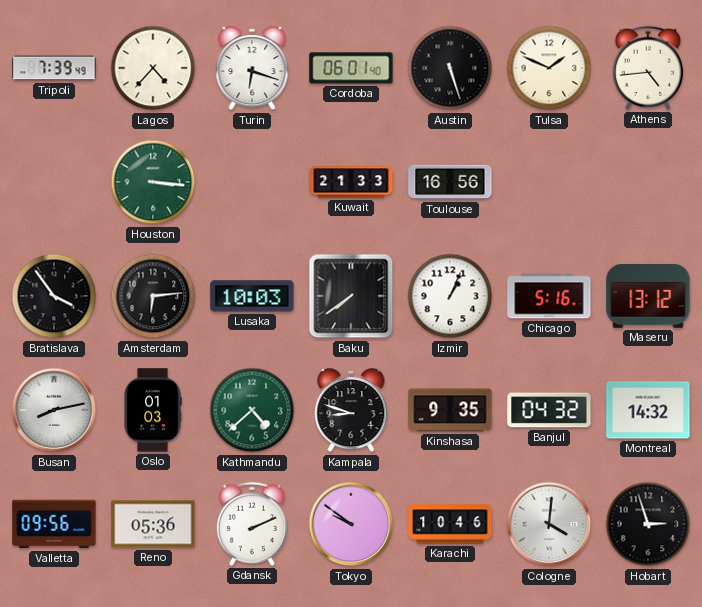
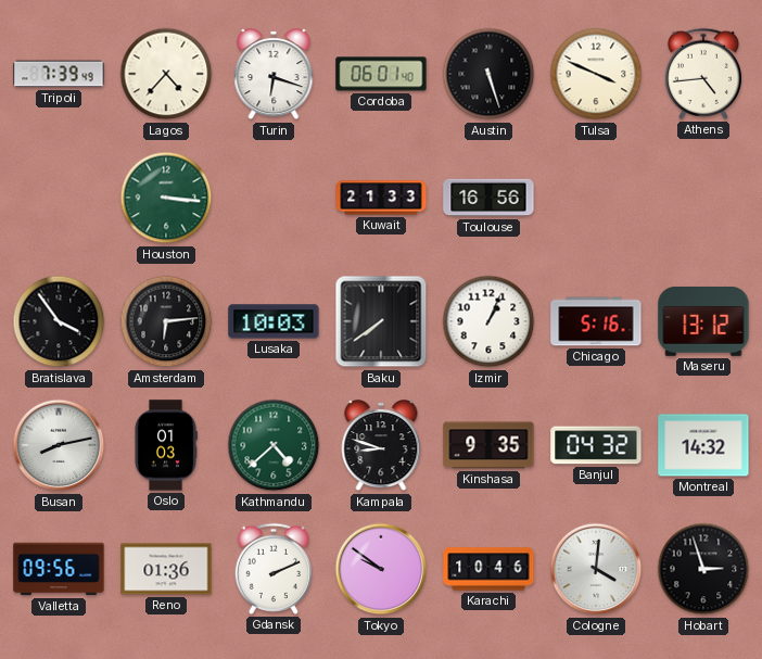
Tulsa: 1:49 -> 3:49 (596, 74)
Reno: 05:36 -> 01:36 (166, 569)
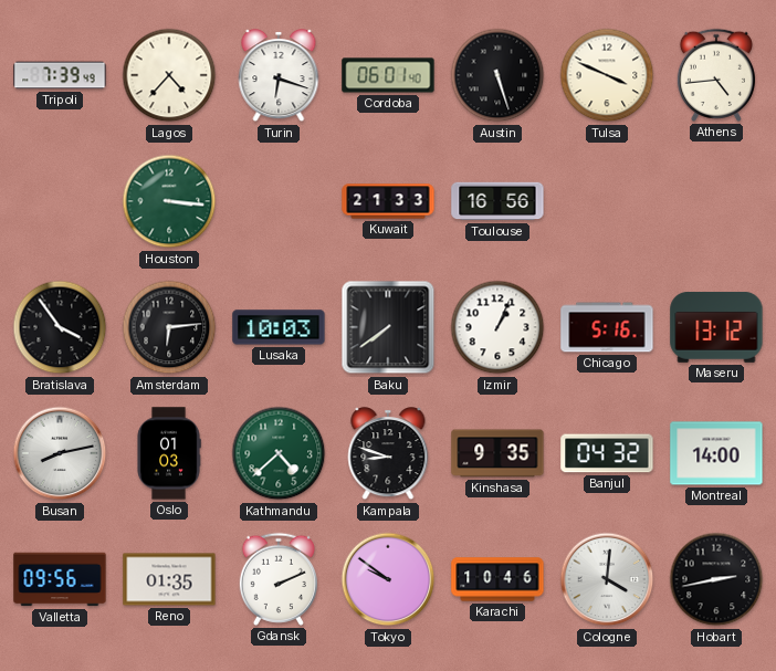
Montreal: 14:32 -> 14:00 (716, 453)
Reno: 01:36 -> 01:35 (169, 579)
Hobart: 2:57 -> 2:43 (716, 579)
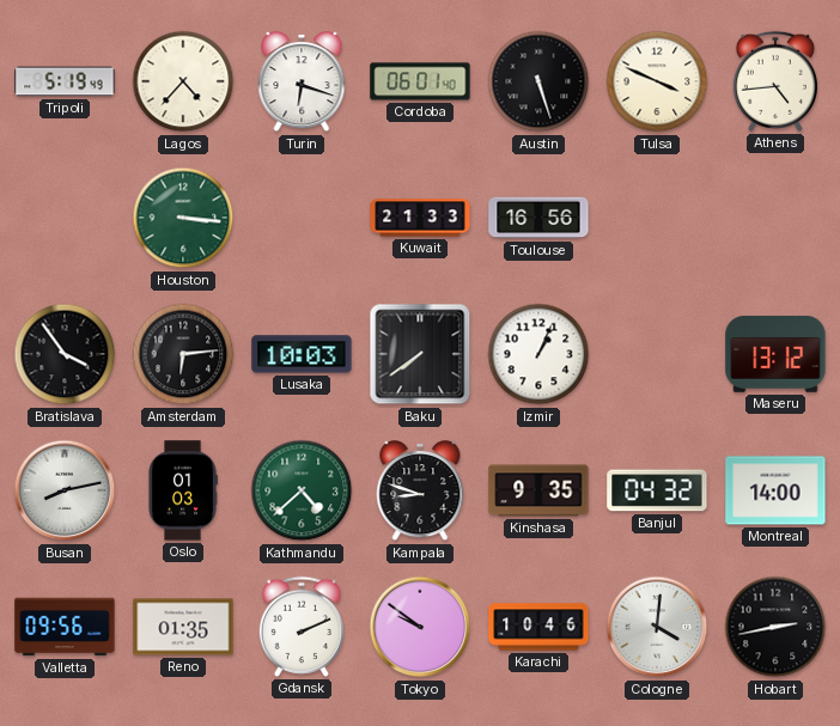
Tripoli: 7:39 -> 5:19 (65, 81)
Chicago: 5:16 -> none (607, 327)
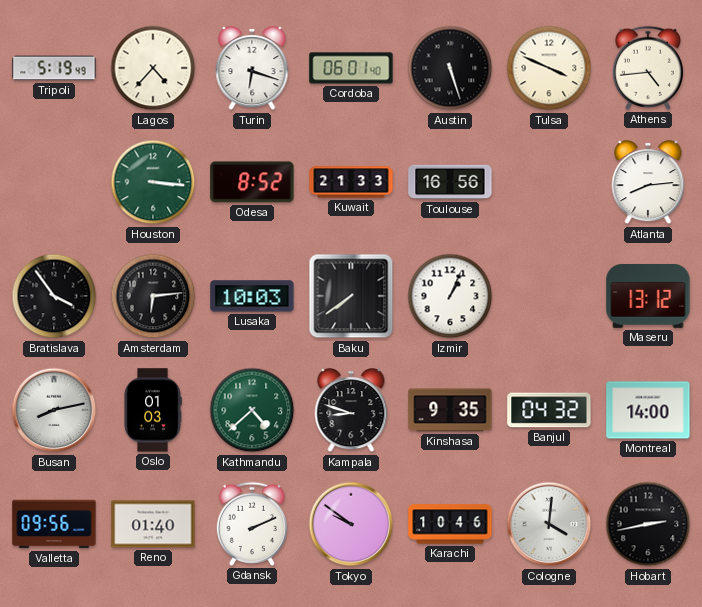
Odesa: none -> 8:52 (252, 182)
Atlanta: none -> 8:14 (648, 183)
Reno: 01:35 -> 01:40 (153, 524)
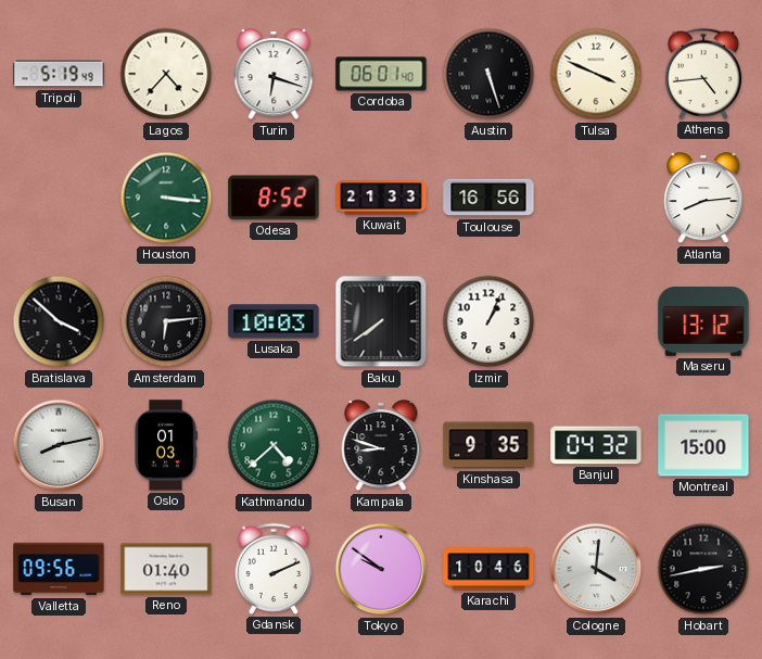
Bratislava: 3:54 -> 3:52 (59, 321)
Montreal: 14:00 -> 15:00 (703, 445)
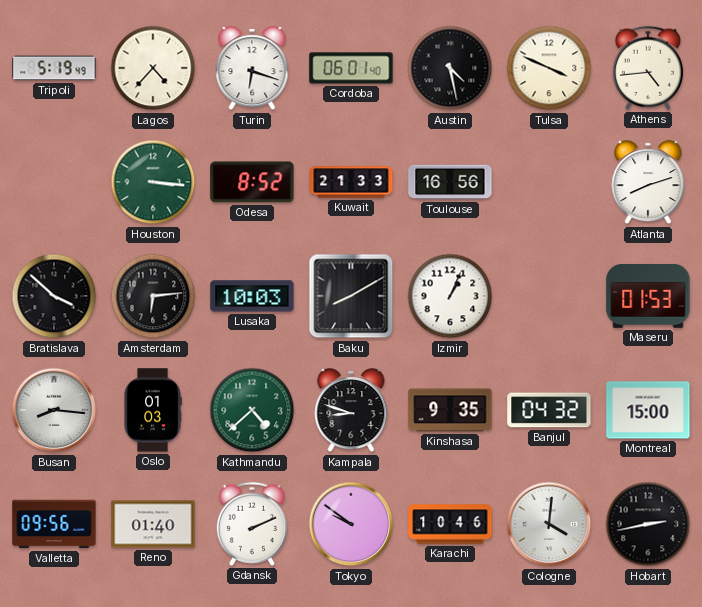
Austin: 5:27 -> 4:28 (450, 68)
Atlanta: 8:14 -> 8:12 (648, 183)
Baku: 7:39 -> 8:10 (351, 296)
Maseru: 13:12 -> 01:53 (648, 296)
Busan: 8:13 -> 8:16 (54, 410)
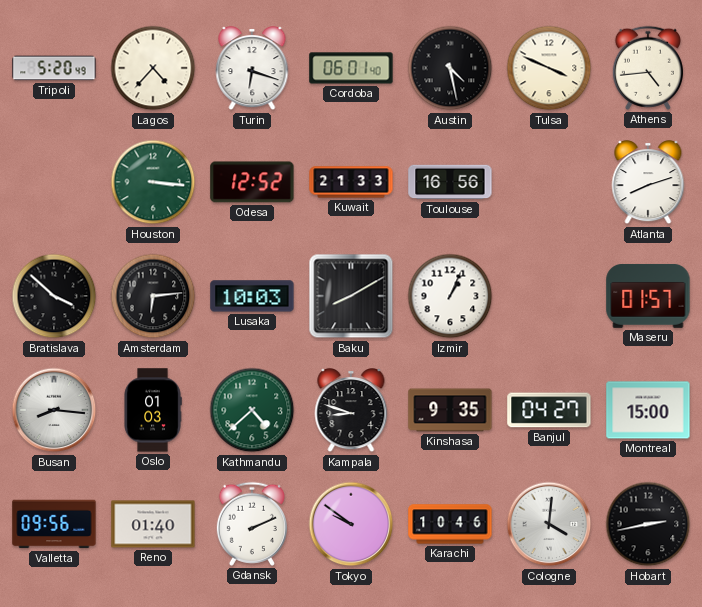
Tripoli: 5:19 -> 5:20 (54, 68)
Odesa: 8:52 -> 12:52 (252, 182)
Maseru: 01:53 -> 01:57 (648, 296)
Banjul: 04:32 -> 04:27 (549, 410)
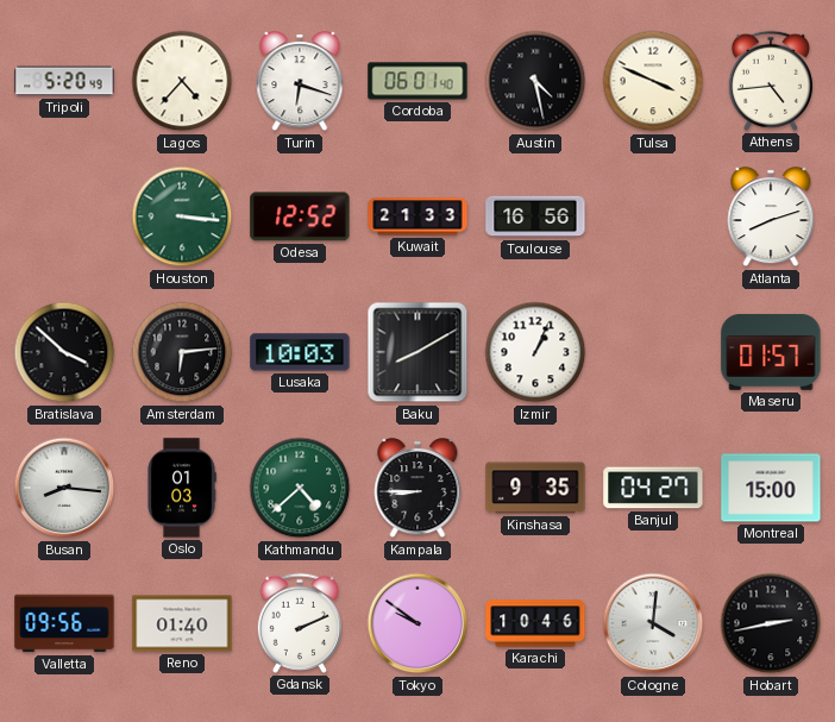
Kampala: 8:48 -> 8:45 (417, 489)
